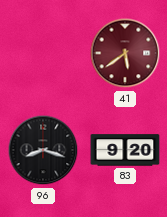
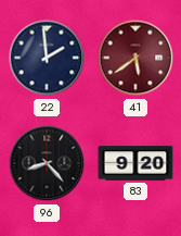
22: none -> 1:59 (47, 58)
96: 8:18 -> 8:23 (47, 163)
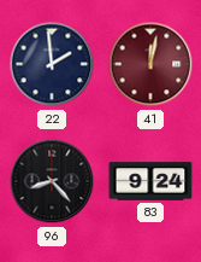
41: 5:39 -> 12:02 (150, 64)
83: 9:20 -> 9:24 (150, 181)
